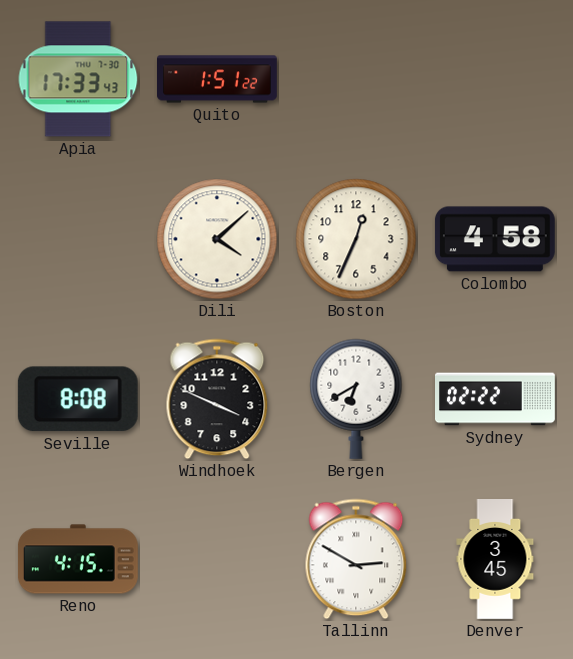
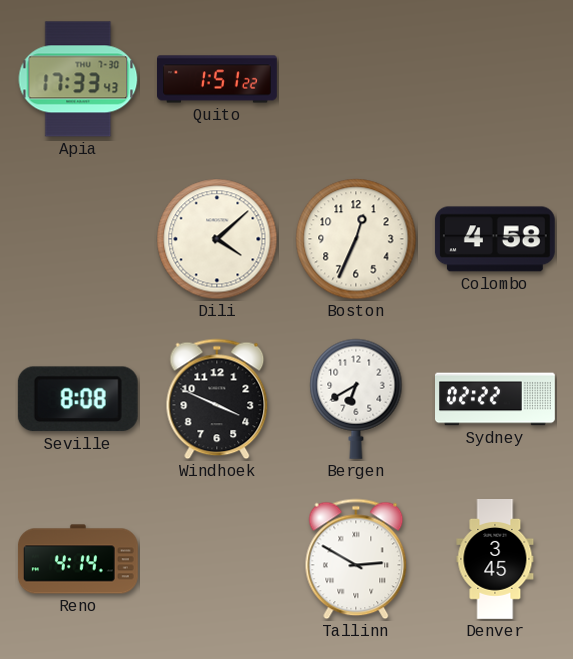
Reno: 4:15 -> 4:14 (78, 559)
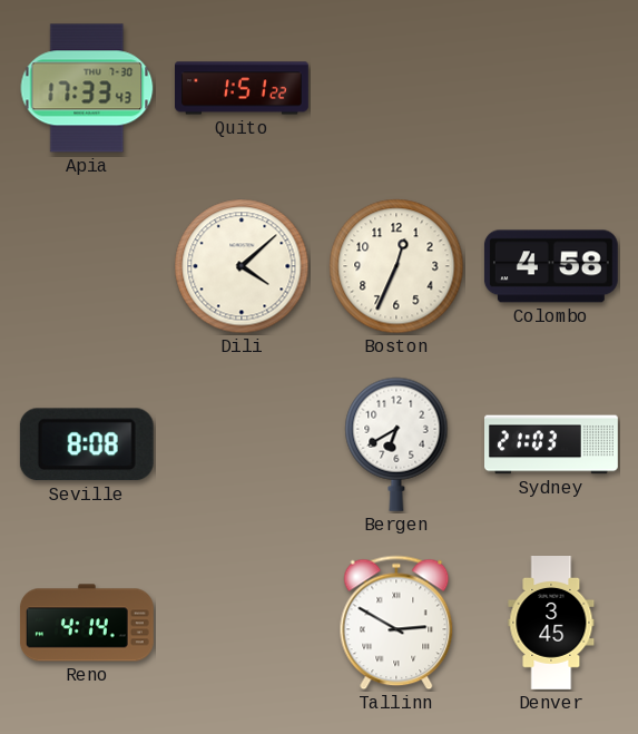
Windhoek: 3:49 -> none (217, 399)
Sydney: 02:22 -> 21:03 (552, 444)
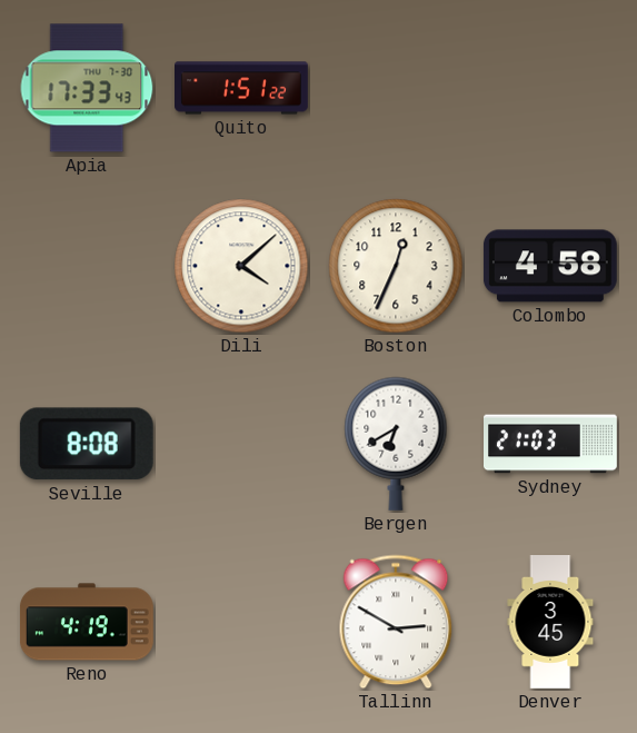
Reno: 4:14 -> 4:19 (87, 622)
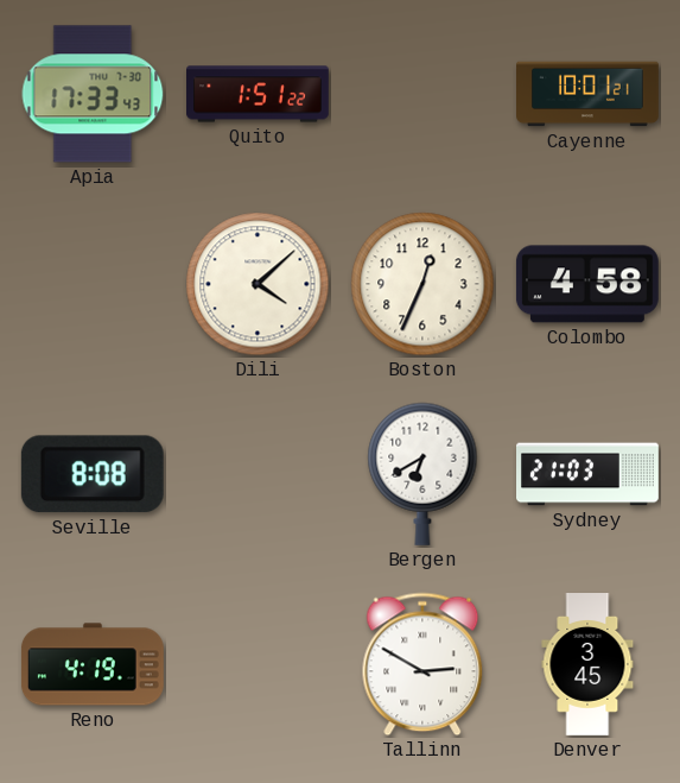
Cayenne: none -> 10:01 (589, 94)
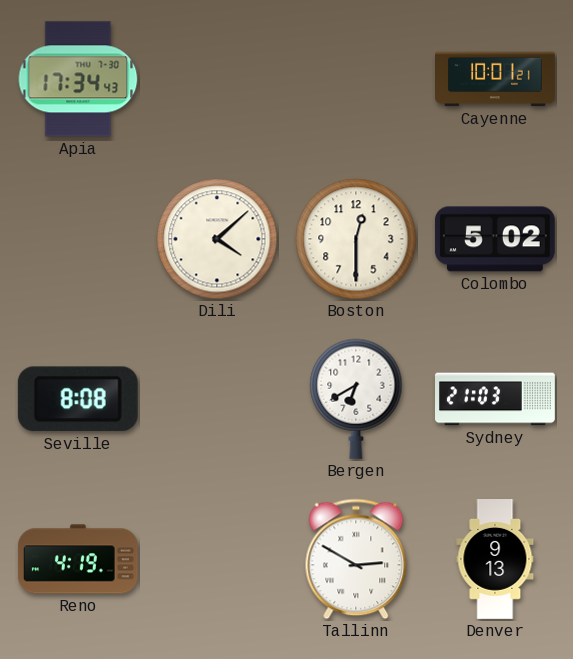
Apia: 17:33 -> 17:34 (78, 79)
Quito: 1:51 -> none (259, 94)
Boston: 12:34 -> 12:30 (356, 239)
Colombo: 4:58 -> 5:02 (495, 239)
Denver: 3:45 -> 9:13 (495, 560)
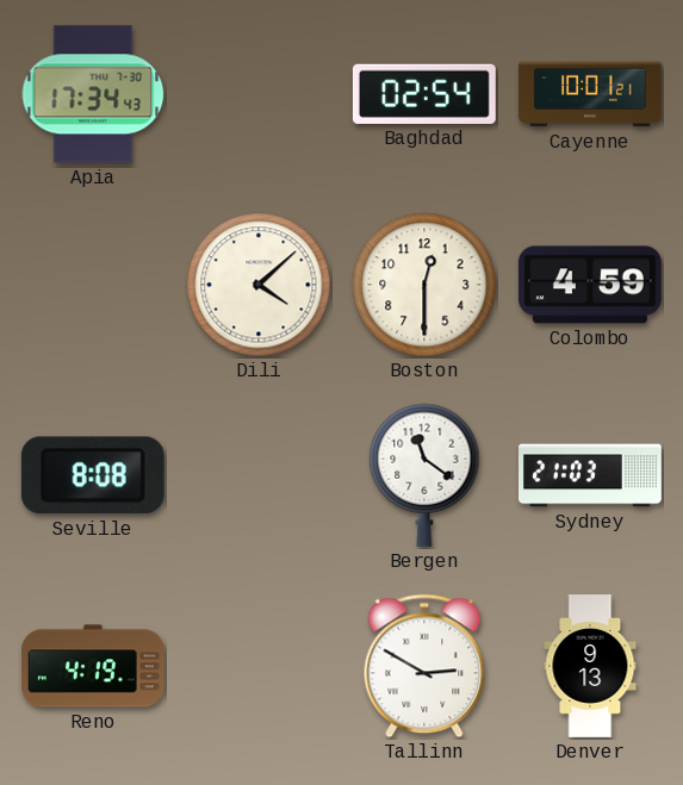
Baghdad: none -> 02:54 (424, 94)
Colombo: 5:02 -> 4:59 (590, 285)
Bergen: 6:40 -> 11:21 (424, 475)
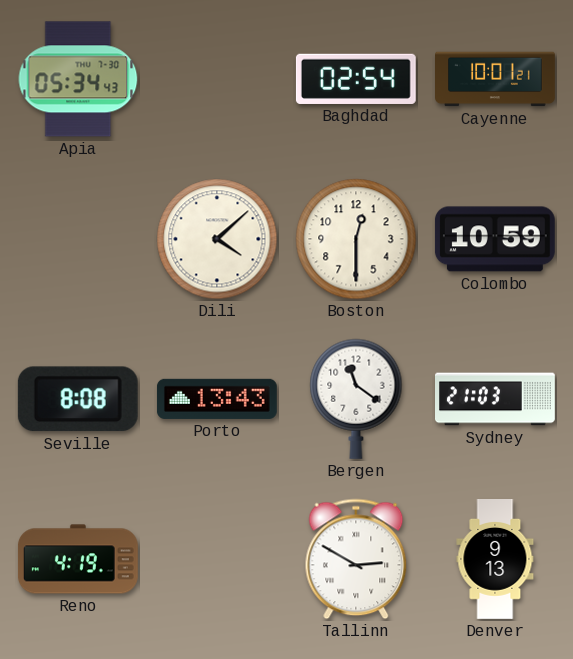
Apia: 17:34 -> 05:34 (78, 79)
Colombo: 4:59 -> 10:59 (495, 239)
Porto: none -> 13:43 (217, 399)
